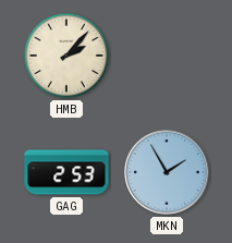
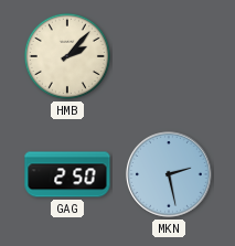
GAG: 2:53 -> 2:50 (67, 174)
MKN: 1:55 -> 2:28 (169, 174)
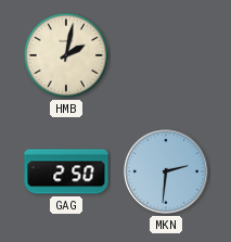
HMB: 2:07 -> 2:02 (66, 55)
MKN: 2:28 -> 2:31 (166, 171)
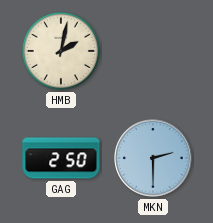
MKN: 2:31 -> 2:30 (153, 158)
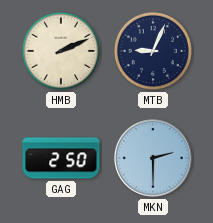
HMB: 2:02 -> 2:11 (61, 51)
MTB: none -> 9:04 (153, 51)
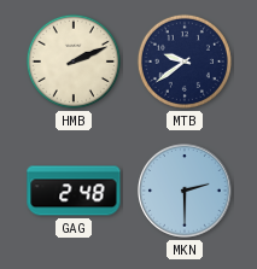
MTB: 9:04 -> 9:39 (185, 62)
GAG: 2:50 -> 2:48 (74, 191)
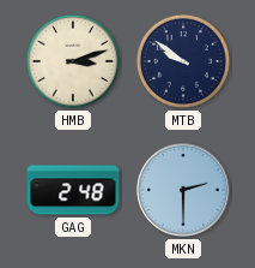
HMB: 2:11 -> 3:12 (73, 61)
MTB: 9:39 -> 9:51 (183, 61)
